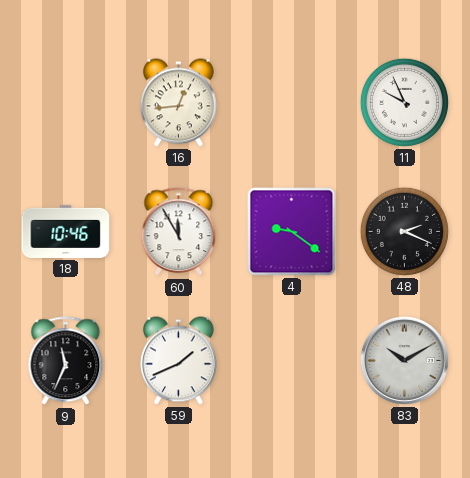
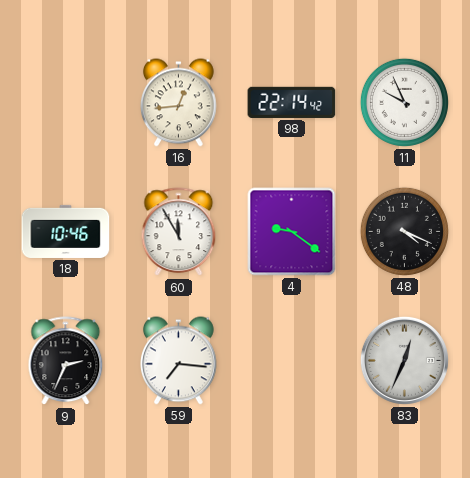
98: none -> 22:14 (292, 102)
48: 2:19 -> 4:19 (404, 231)
9: 11:34 -> 2:34 (66, 361)
59: 1:41 -> 7:16 (179, 361)
83: 10:10 -> 12:34 (404, 360)
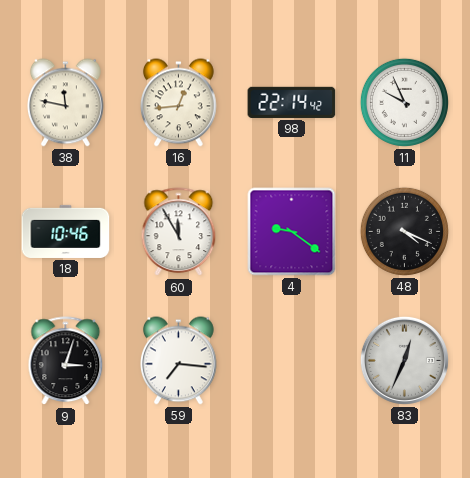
38: none -> 11:47 (66, 103)
9: 2:34 -> 3:03 (66, 361)
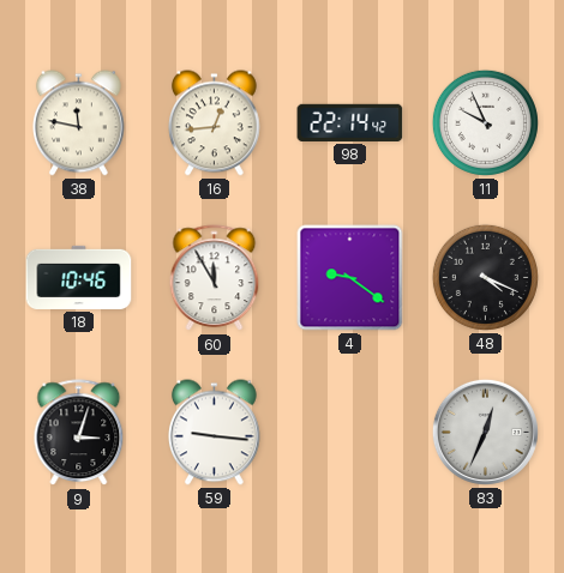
59: 7:16 -> 9:16 (215, 433)
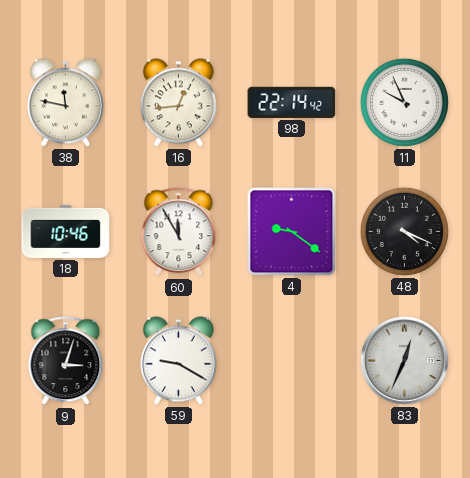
59: 9:16 -> 9:20 (179, 361)
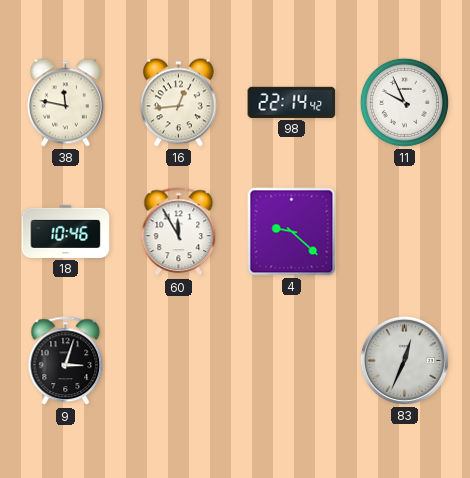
4: 9:21 -> 9:22 (292, 232)
48: 4:19 -> none (404, 231)
59: 9:20 -> none (179, 361)
